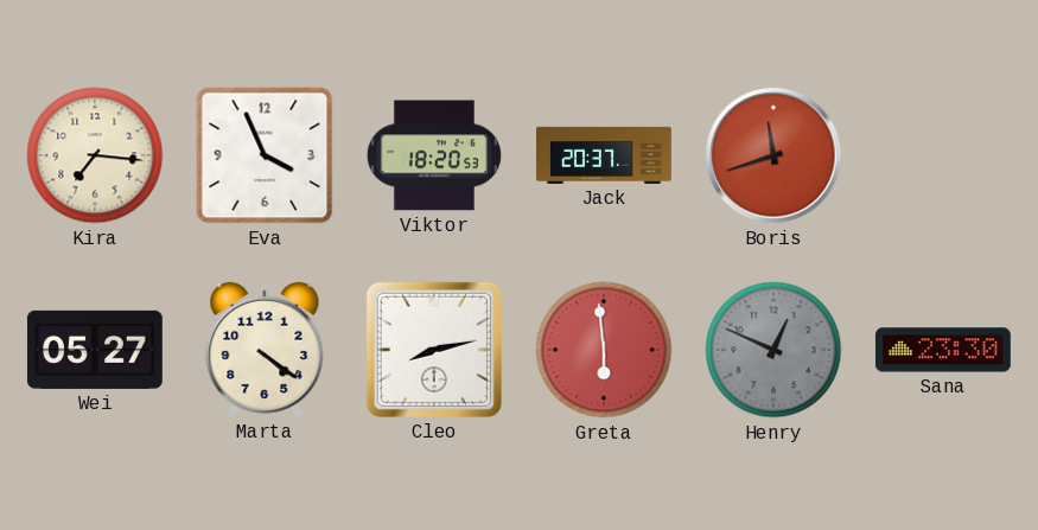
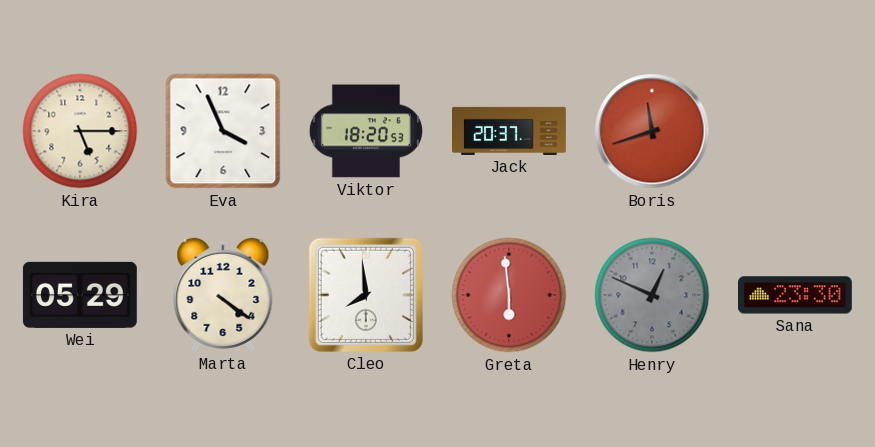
Kira: 7:16 -> 5:15 (80, 131)
Wei: 05:27 -> 05:29 (80, 295)
Cleo: 8:13 -> 7:59 (366, 295)
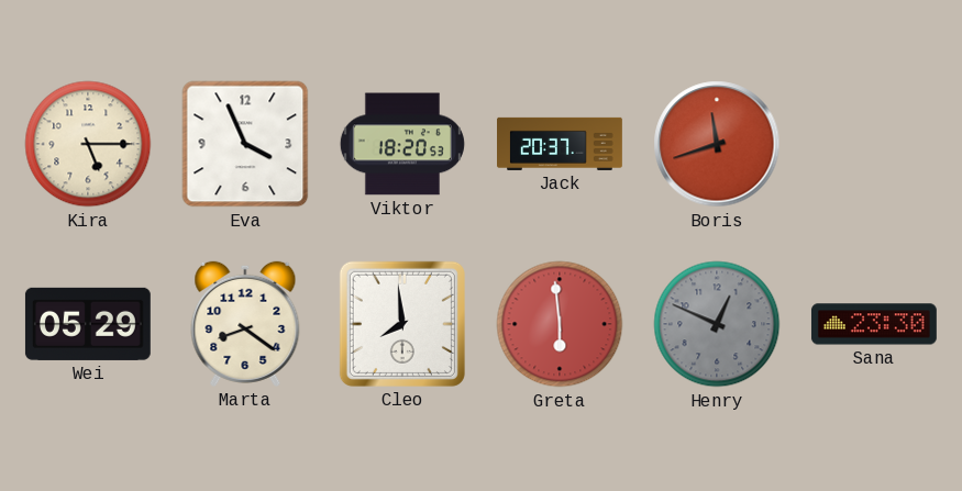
Marta: 4:21 -> 8:21 (245, 324)
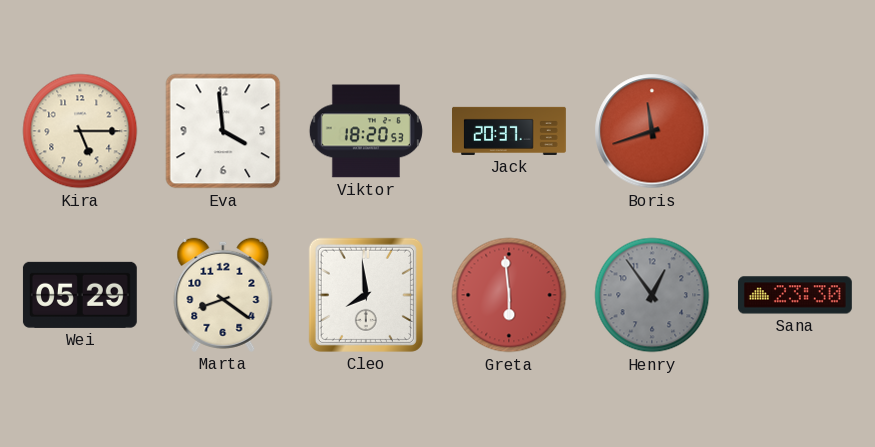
Eva: 3:56 -> 3:59 (223, 131)
Henry: 12:49 -> 12:54 (652, 295)
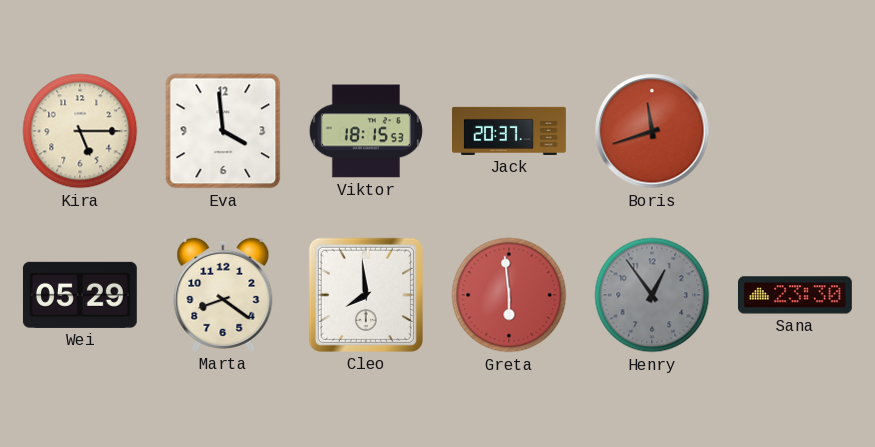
Viktor: 18:20 -> 18:15 (366, 131)
